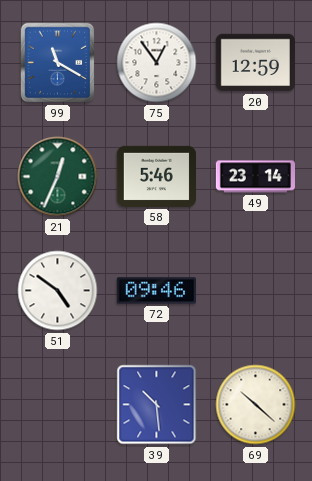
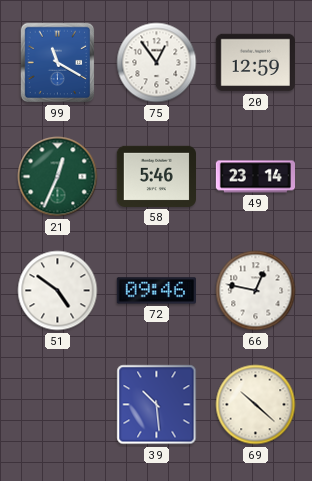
66: none -> 12:47 (256, 291)
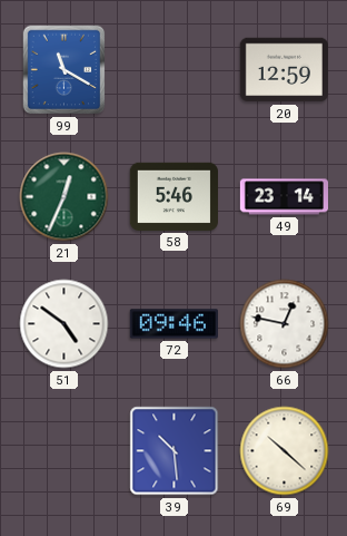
75: 12:54 -> none (157, 63)
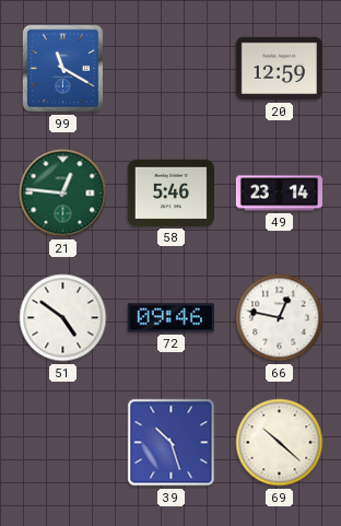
21: 12:34 -> 12:46 (63, 194)
39: 10:29 -> 10:27 (172, 443)
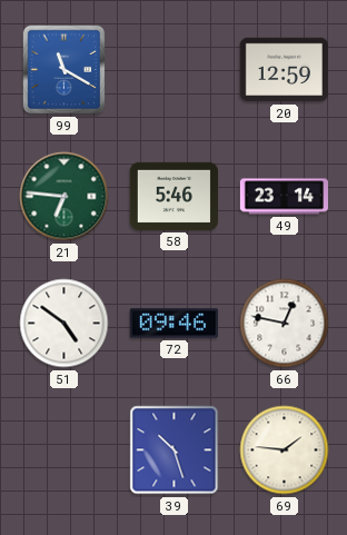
21: 12:46 -> 6:46 (65, 197)
69: 10:22 -> 1:46 (285, 450)
